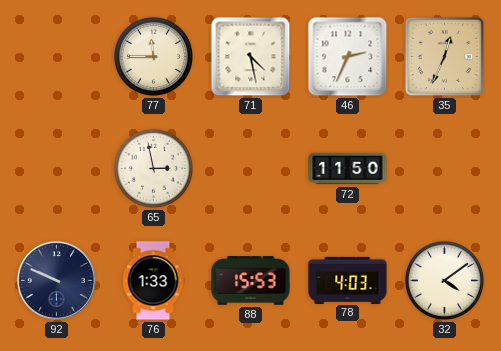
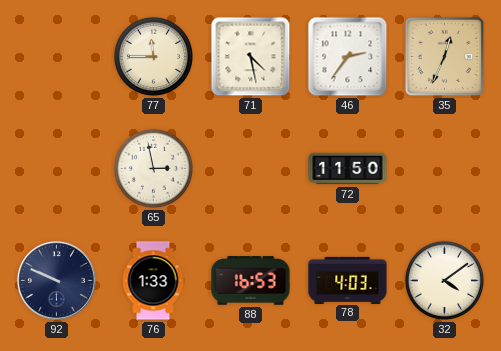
46: 2:34 -> 2:36 (348, 57)
88: 15:53 -> 16:53 (251, 281)
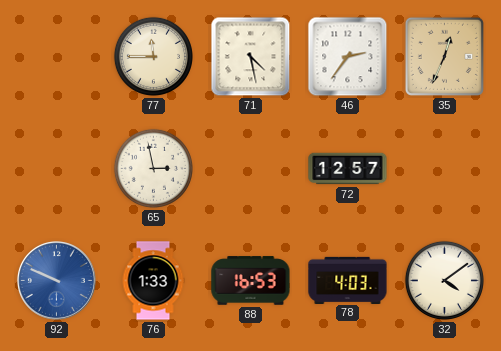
72: 11:50 -> 12:57 (348, 169)
92 dial: navy -> blue (56, 280)
